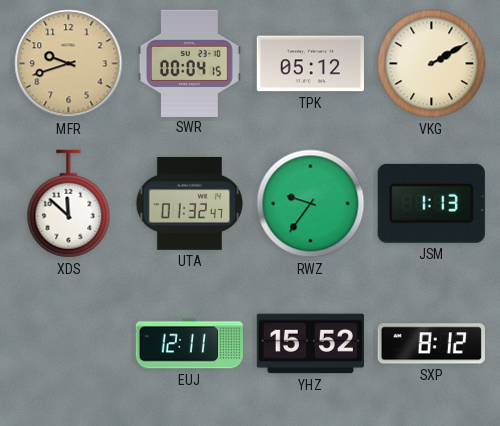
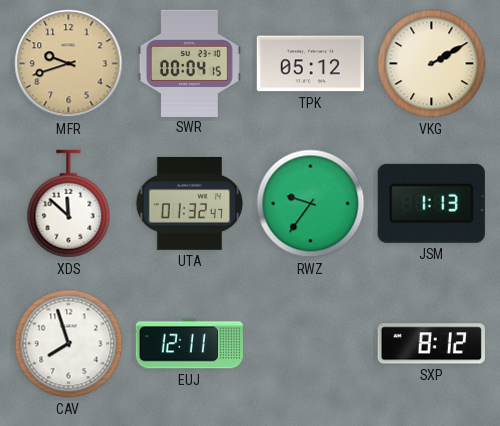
CAV: none -> 7:57 (69, 344)
YHZ: 15:52 -> none (310, 344)
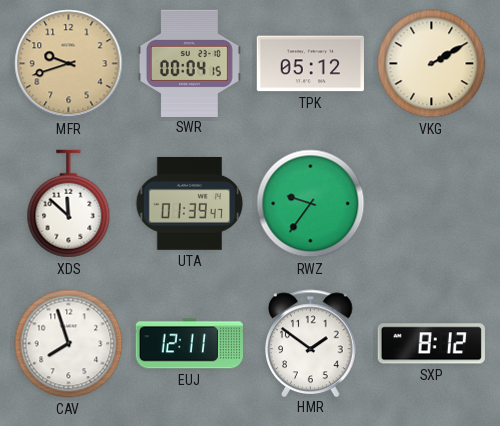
UTA: 01:32 -> 01:39 (190, 203)
JSM: 1:13 -> none (431, 203)
HMR: none -> 1:51 (311, 343)
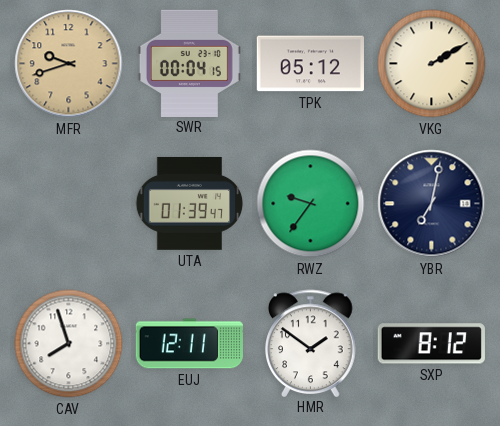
XDS: 11:52 -> none (69, 204)
YBR: none -> 7:02 (432, 204)
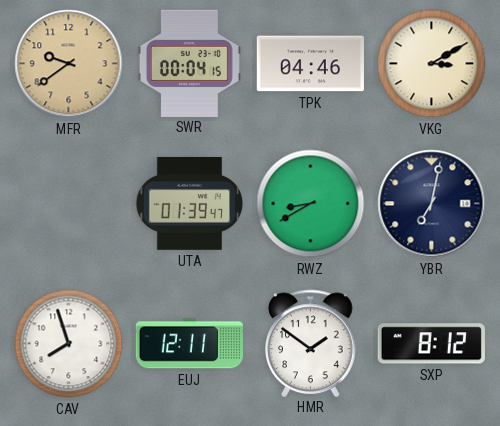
MFR: 9:42 -> 9:39 (69, 64)
TPK: 05:12 -> 04:46 (310, 64)
VKG: 2:10 -> 3:10 (432, 64)
RWZ: 9:36 -> 8:40 (311, 204)
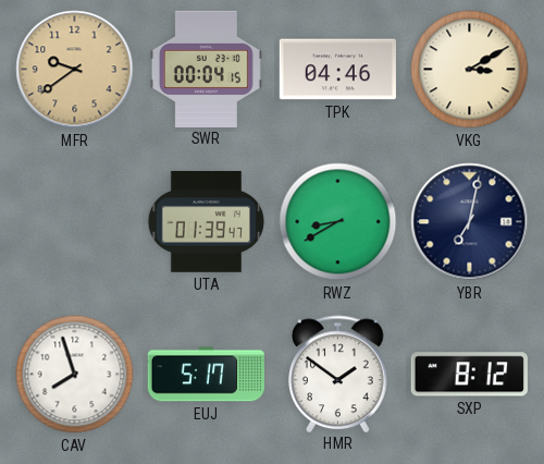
EUJ: 12:11 -> 5:17 (206, 375)
